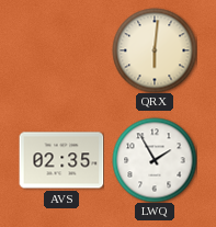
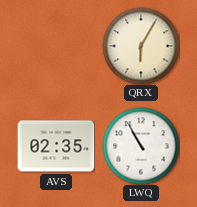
QRX: 6:01 -> 6:05 (141, 46)
LWQ: 1:55 -> 10:55 (141, 146)
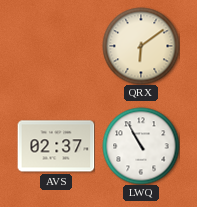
QRX: 6:05 -> 6:09 (141, 46)
AVS: 02:35 -> 02:37 (56, 146)
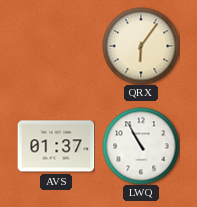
QRX: 6:09 -> 6:06 (141, 46)
AVS: 02:37 -> 01:37 (56, 146)
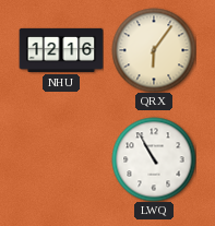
NHU: none -> 12:16 (61, 50)
AVS: 01:37 -> none (56, 146)
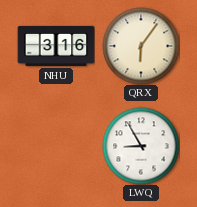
NHU: 12:16 -> 3:16 (56, 46)
LWQ: 10:55 -> 8:55 (141, 146)
